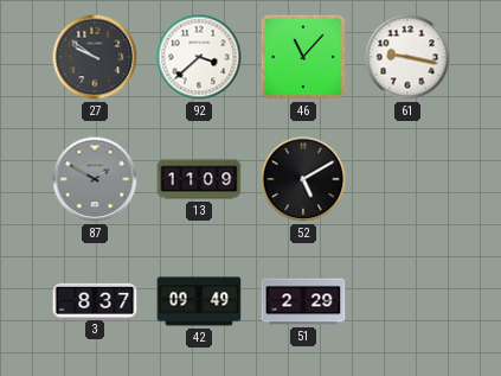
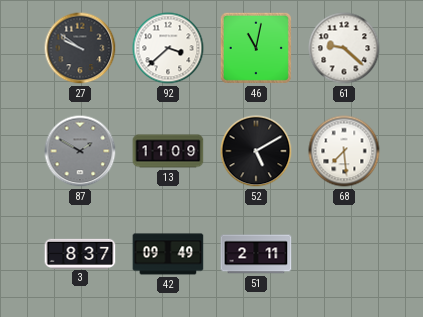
46: 11:07 -> 11:02 (256, 48)
61: 9:17 -> 9:22 (344, 48)
68: none -> 7:29 (344, 151)
51: 2:29 -> 2:11 (256, 254)
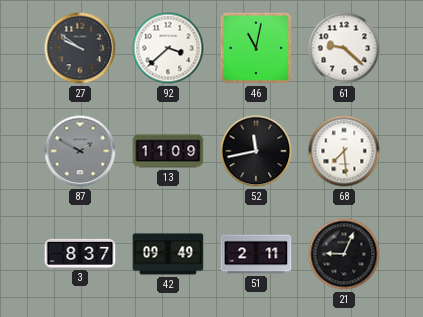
52: 5:10 -> 11:43 (256, 151)
21: none -> 9:04 (344, 254)
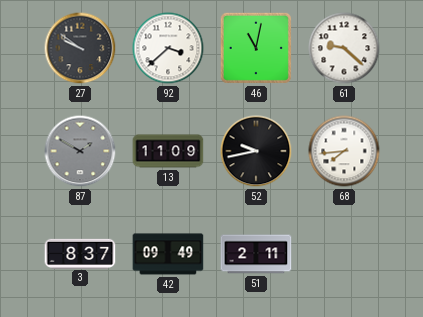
52: 11:43 -> 9:43 (256, 151)
68: 7:29 -> 7:44 (344, 151)
21: 9:04 -> none (344, 254)
